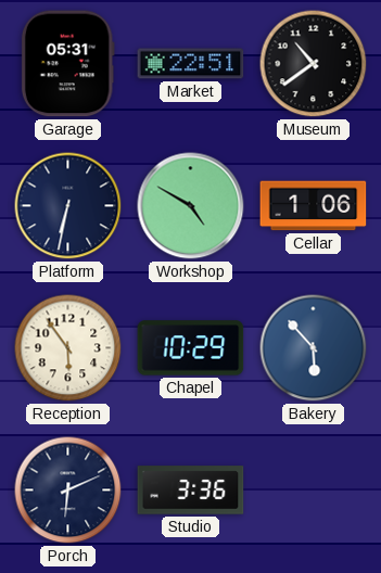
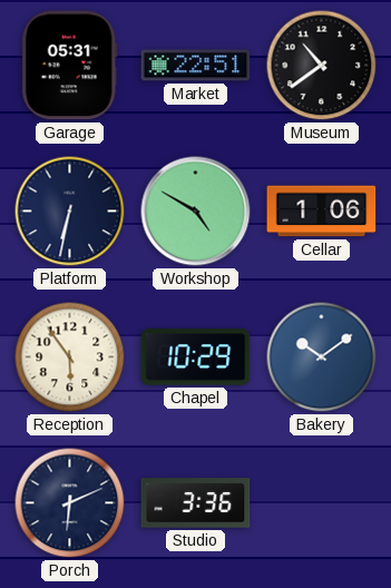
Bakery: 5:53 -> 10:09 (322, 357)
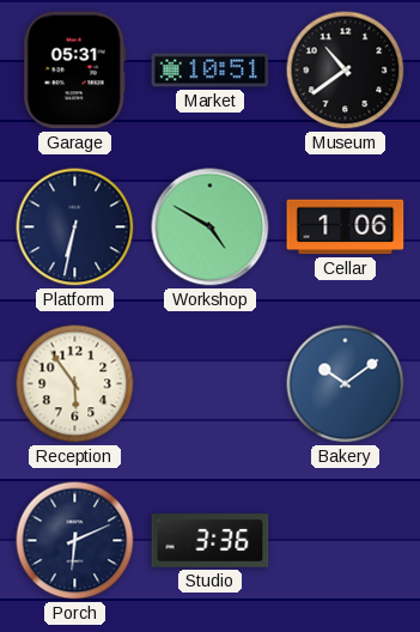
Market: 22:51 -> 10:51 (211, 71)
Chapel: 10:29 -> none (196, 357)
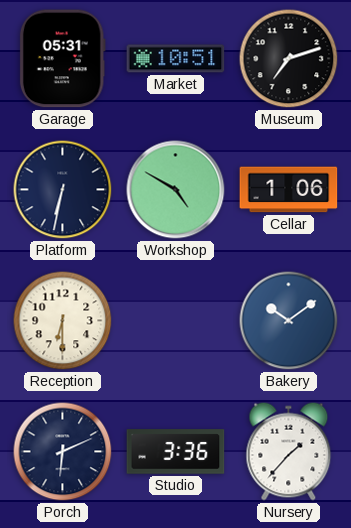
Museum: 10:39 -> 7:12 (289, 59)
Reception: 5:54 -> 6:30 (63, 321)
Nursery: none -> 1:37 (289, 452)
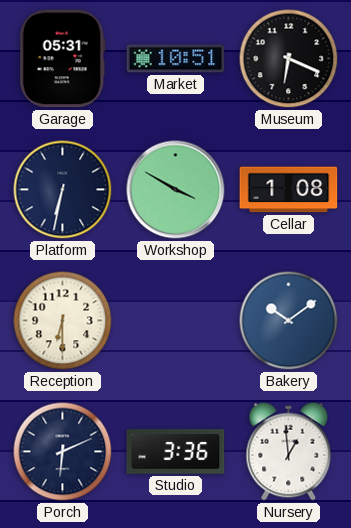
Museum: 7:12 -> 6:19 (289, 59)
Workshop: 4:50 -> 3:50 (176, 190)
Cellar: 1:06 -> 1:08 (289, 190)
Nursery: 1:37 -> 12:59 (289, 452)
